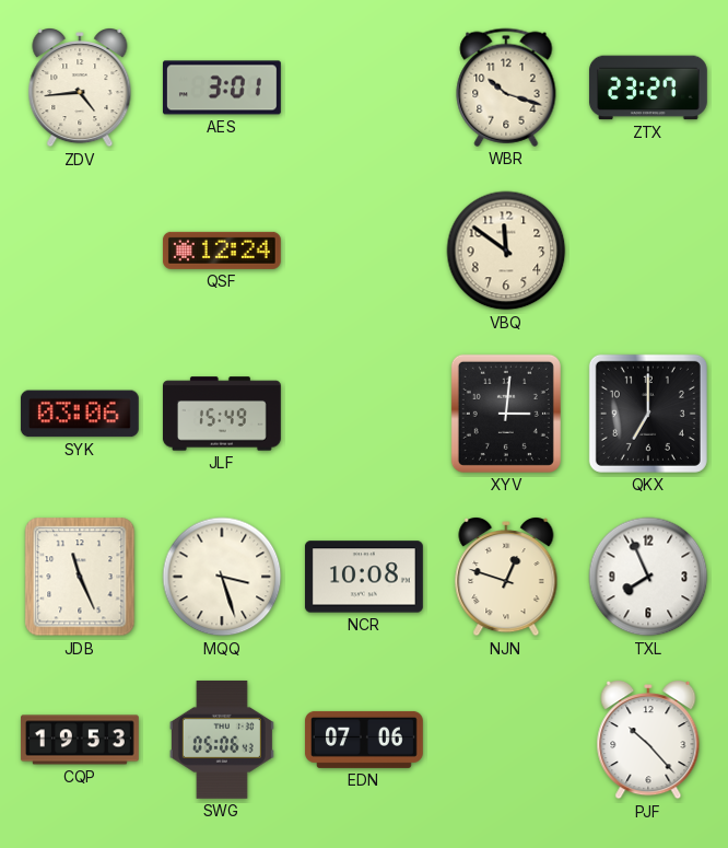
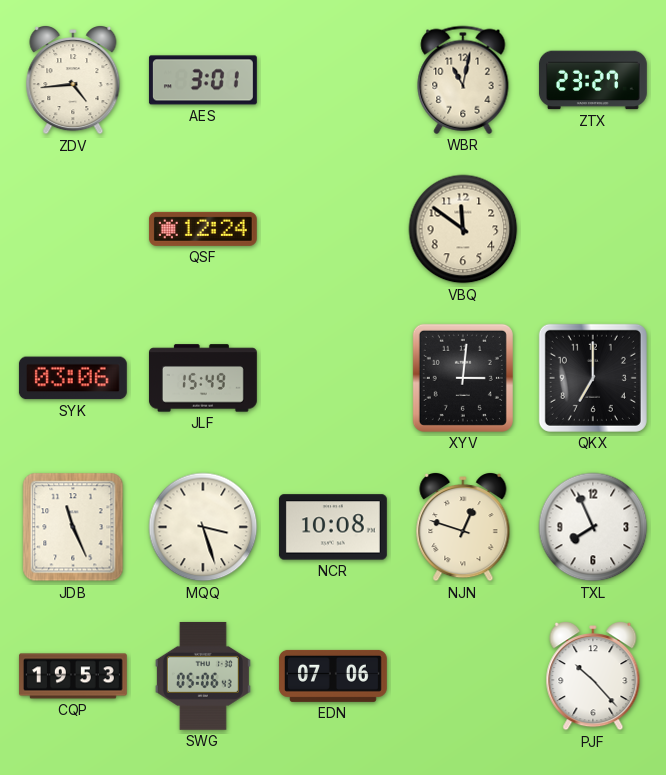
WBR: 10:18 -> 11:02 (463, 80)
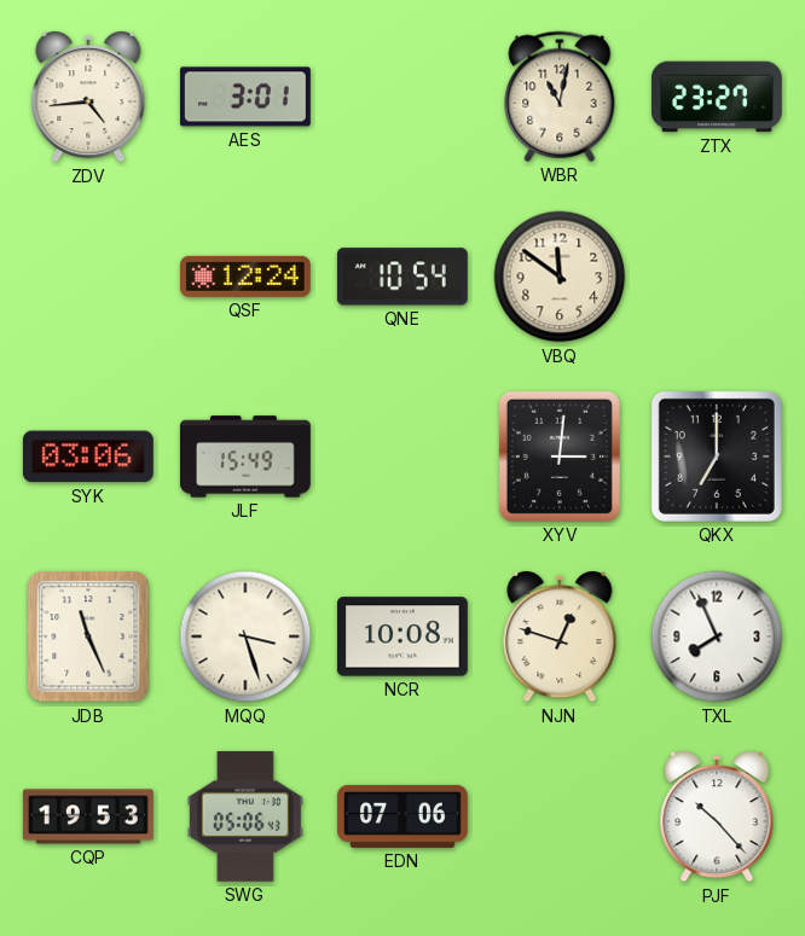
QNE: none -> 10:54 (402, 277)
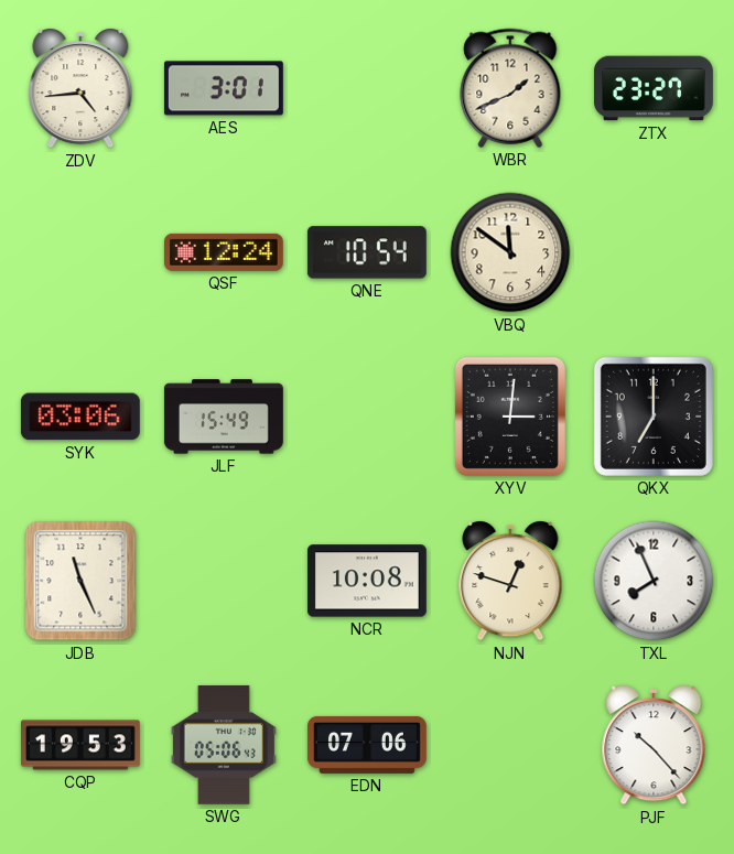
WBR: 11:02 -> 1:41 (510, 88)
MQQ: 3:27 -> none (245, 636)
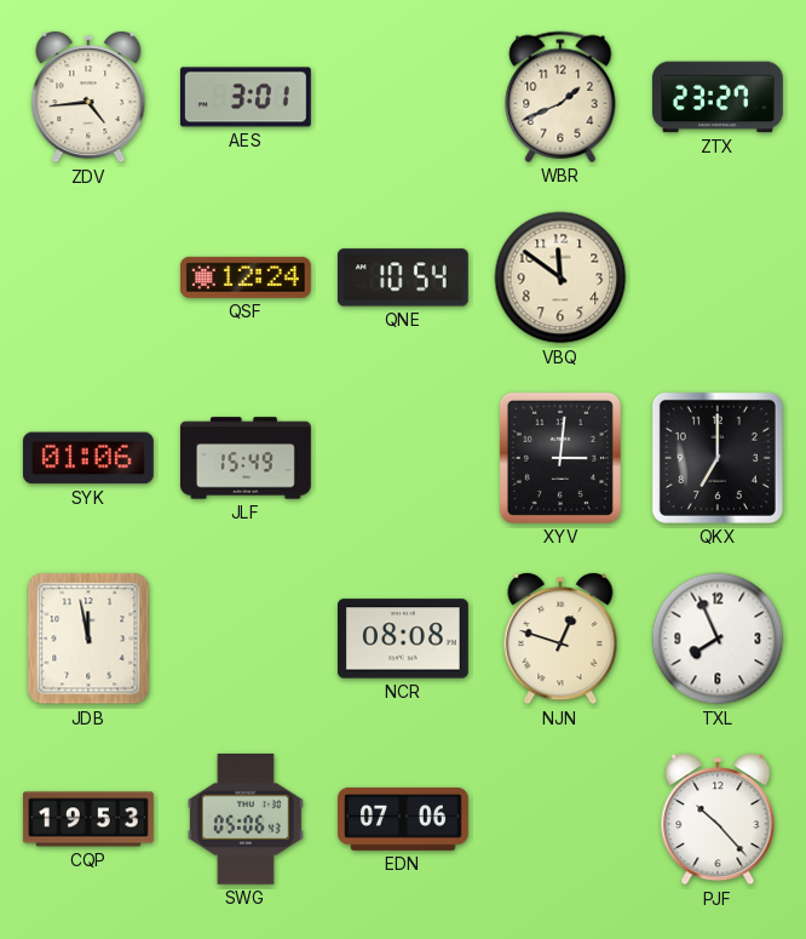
SYK: 03:06 -> 01:06 (88, 458)
JDB: 11:26 -> 11:58 (88, 639)
NCR: 10:08 -> 08:08 (403, 639)
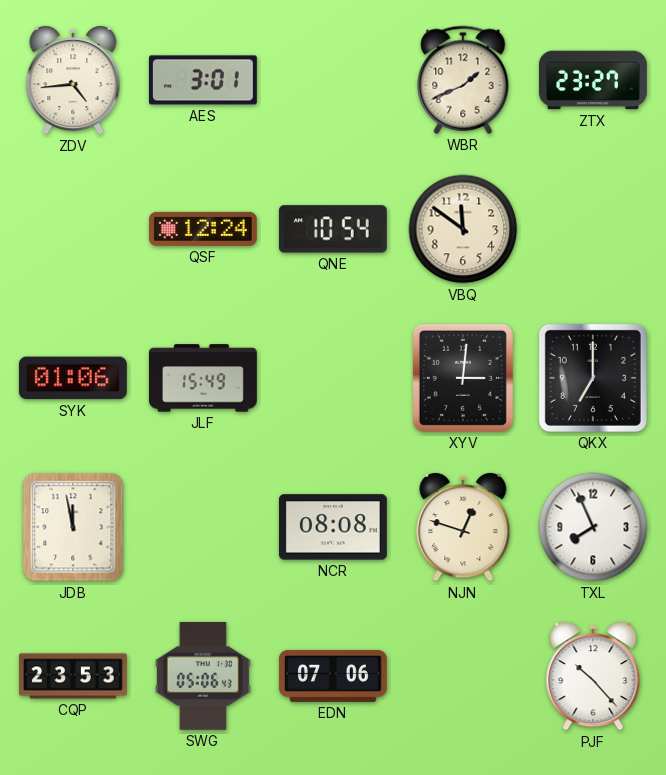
CQP: 19:53 -> 23:53 (73, 676)
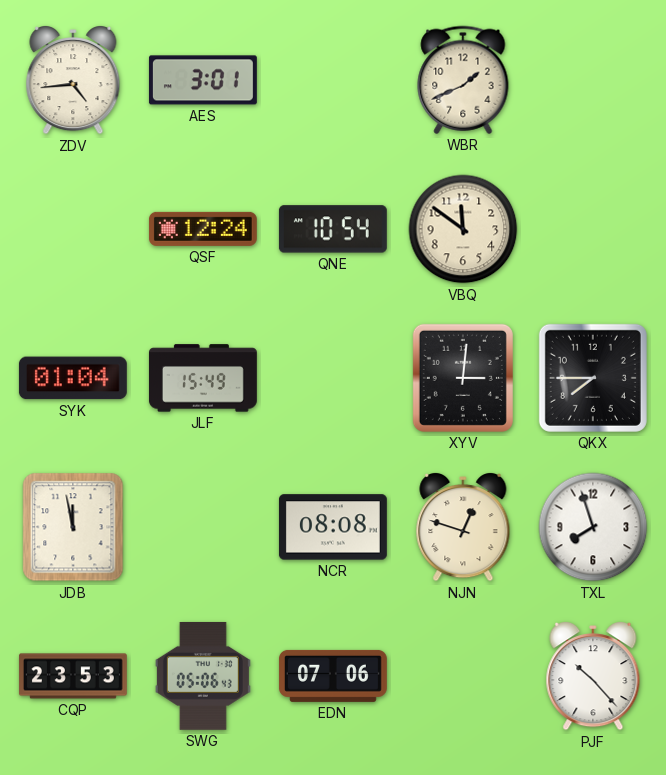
ZTX: 23:27 -> none (593, 80)
SYK: 01:06 -> 01:04 (73, 378)
QKX: 7:00 -> 7:45 (593, 378)
TXL: 7:56 -> 7:57 (593, 527)
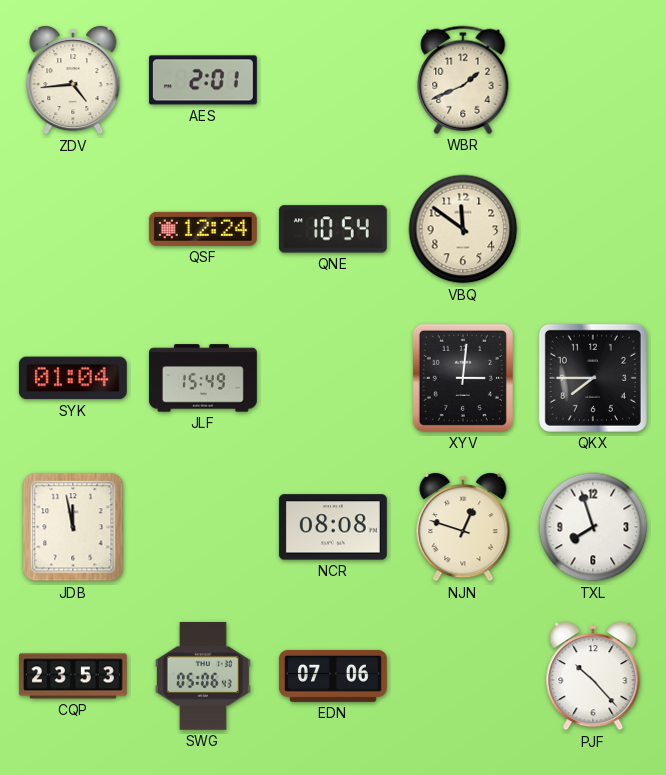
AES: 3:01 -> 2:01 (203, 80)
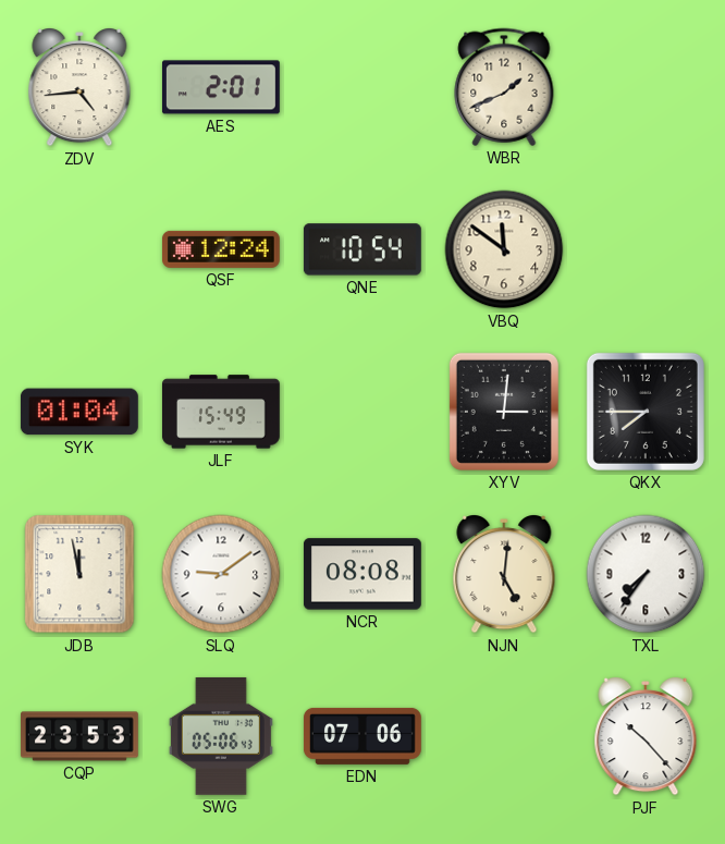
SLQ: none -> 9:09 (221, 574)
NJN: 12:48 -> 5:01 (504, 575)
TXL: 7:57 -> 7:36 (646, 574)
